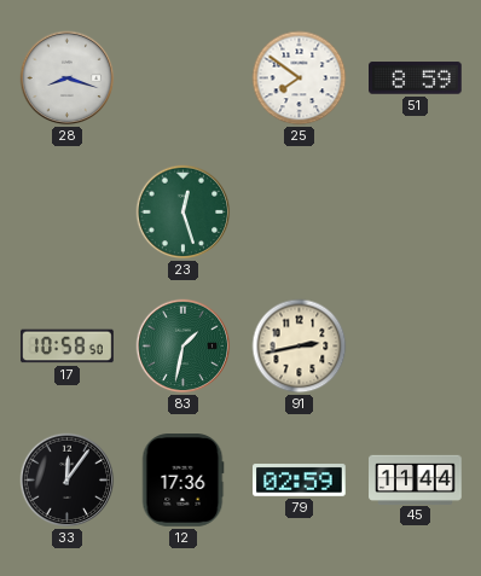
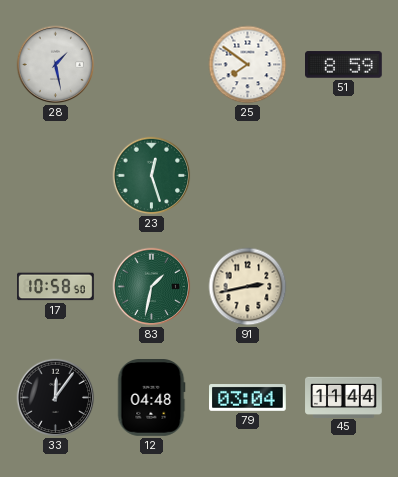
28: 8:18 -> 1:28 (56, 65)
12: 17:36 -> 04:48 (151, 398)
79: 02:59 -> 03:04 (248, 398)
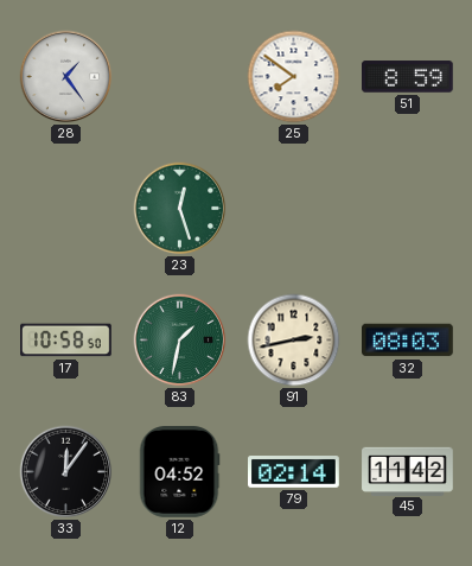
28: 1:28 -> 1:24 (66, 77)
32: none -> 08:03 (408, 341)
12: 04:48 -> 04:52 (179, 472)
79: 03:04 -> 02:14 (294, 472)
45: 11:44 -> 11:42 (408, 471)
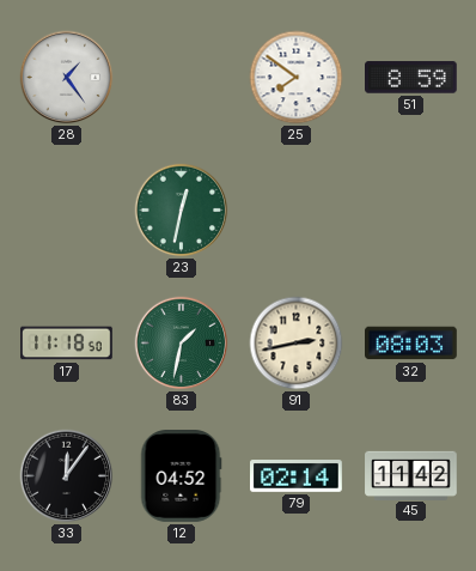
23: 12:27 -> 12:32 (182, 211)
17: 10:58 -> 11:18 (67, 344)
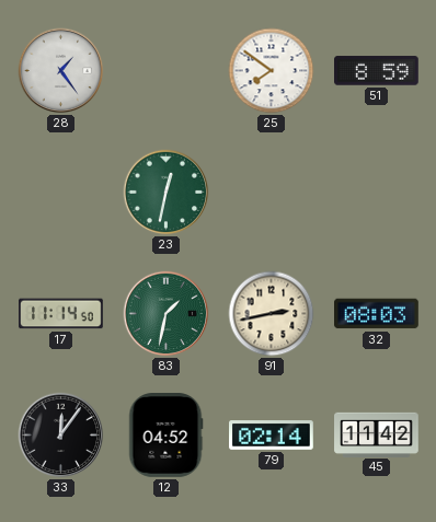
17: 11:18 -> 11:14 (61, 314)
